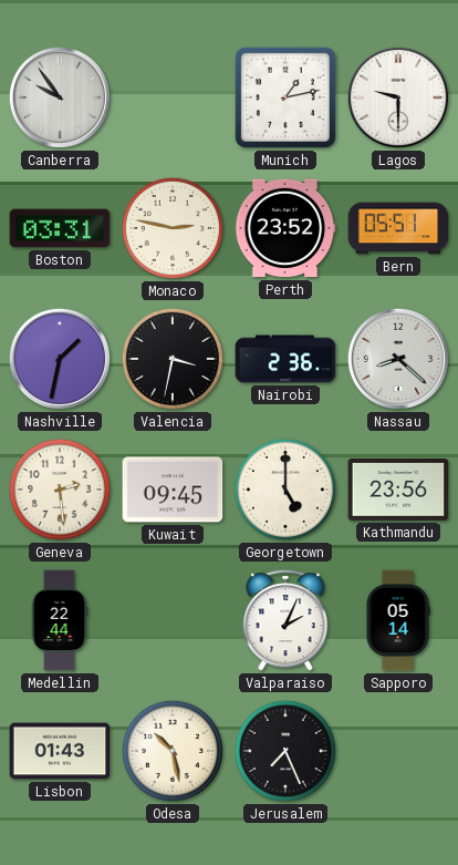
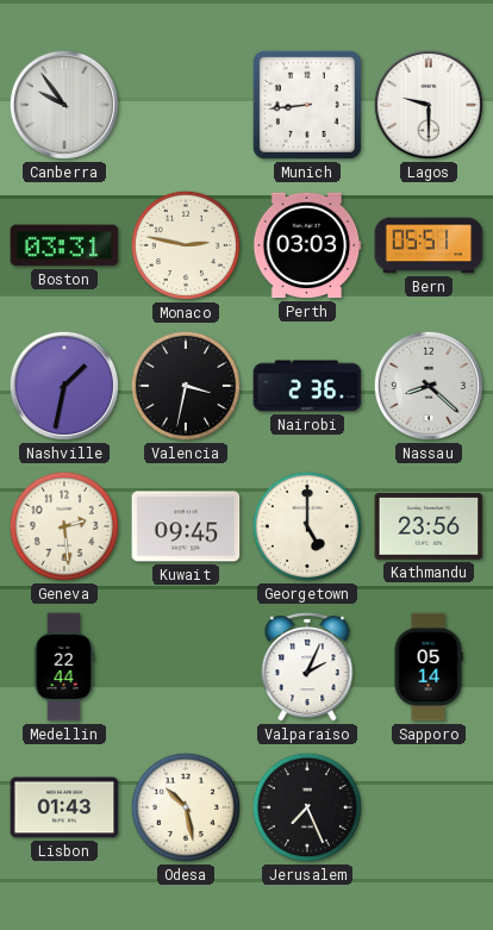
Munich: 1:13 -> 8:44 (307, 105)
Perth: 23:52 -> 03:03 (307, 245)
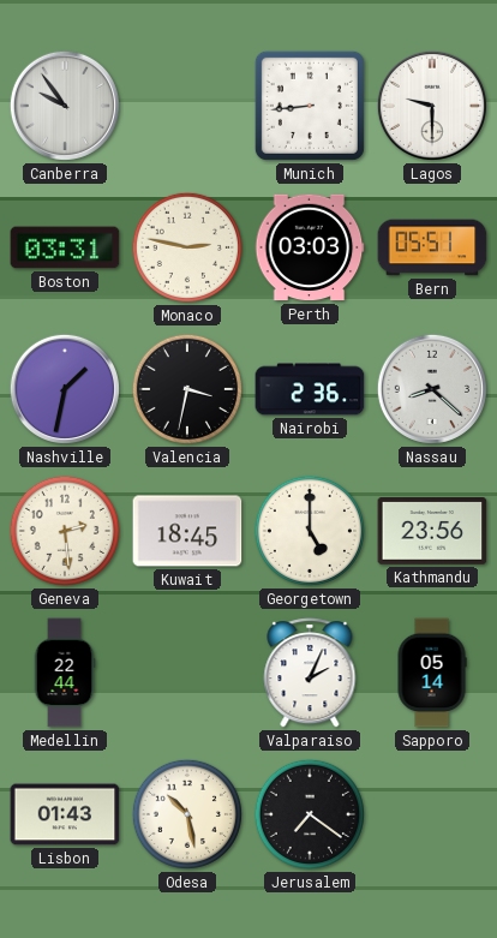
Kuwait: 09:45 -> 18:45 (187, 531)
Jerusalem: 7:26 -> 7:21 (310, 814)
